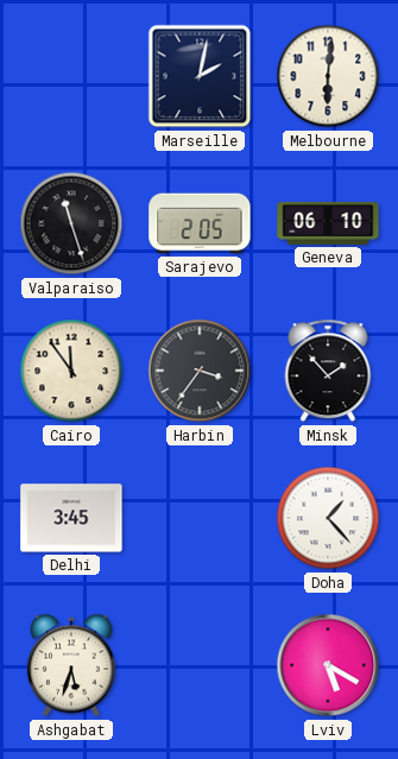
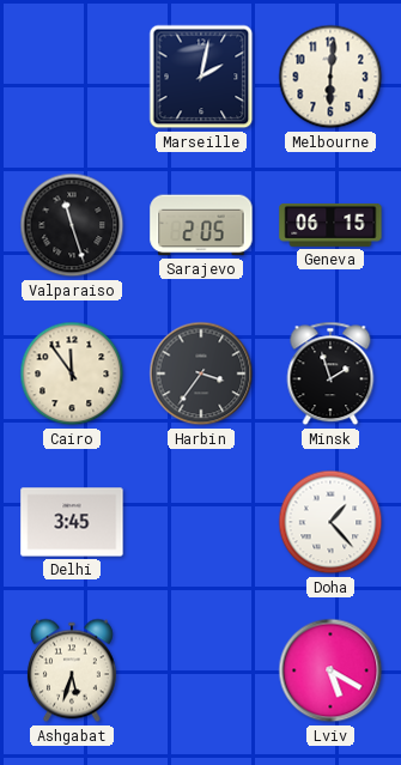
Geneva: 06:10 -> 06:15 (330, 225)
Minsk: 1:53 -> 1:57 (330, 374)
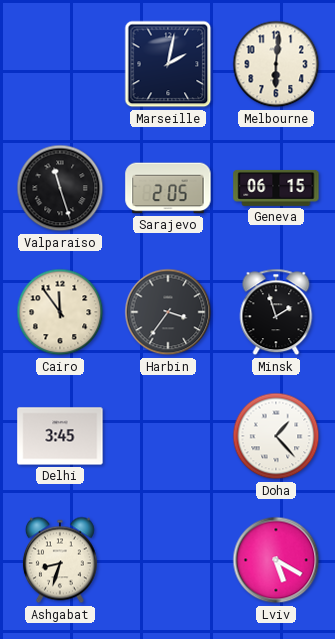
Ashgabat: 5:33 -> 8:33 (60, 560)
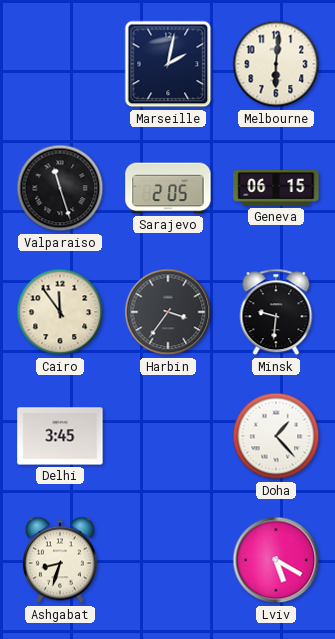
Minsk: 1:57 -> 9:31 (276, 312)
